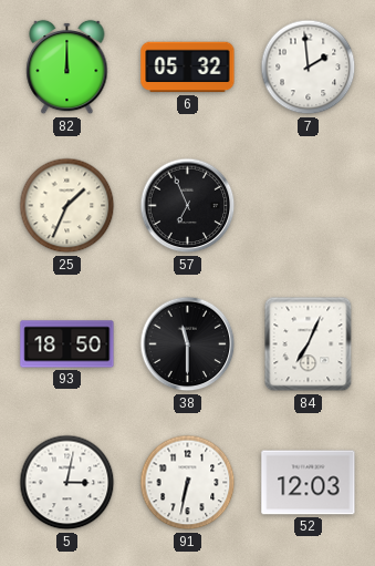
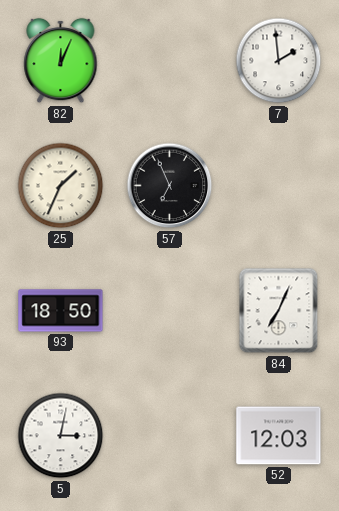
82: 12:00 -> 12:04 (61, 61)
6: 05:32 -> none (188, 68)
38: 11:30 -> none (188, 344)
91: 6:32 -> none (188, 483)
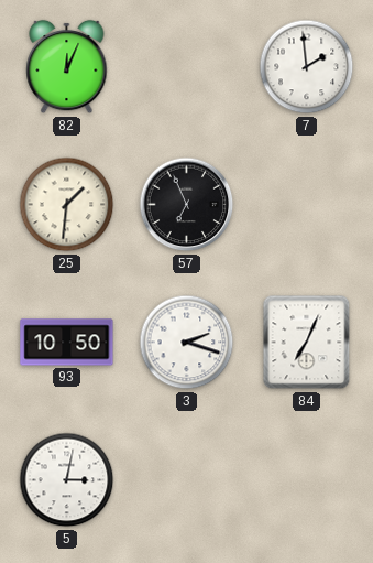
25: 1:34 -> 1:31 (67, 205)
93: 18:50 -> 10:50 (67, 343)
3: none -> 2:18 (187, 343)
52: 12:03 -> none (279, 436)
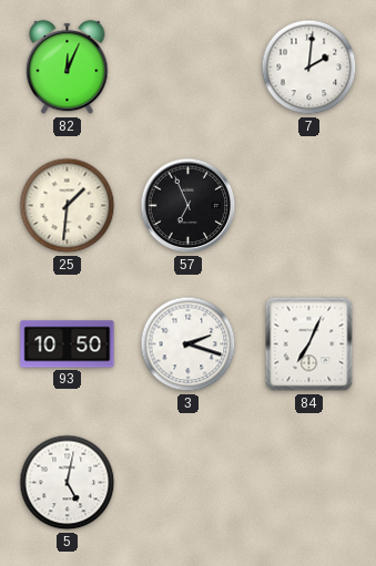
7: 1:59 -> 2:01 (309, 68)
5: 3:02 -> 5:02 (68, 483)
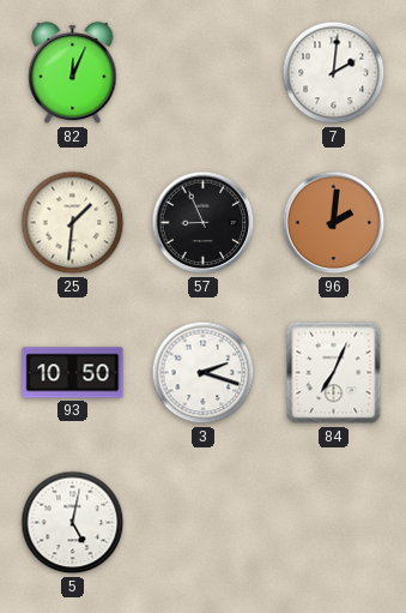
57: 6:56 -> 8:56 (204, 223)
96: none -> 2:01 (334, 223)
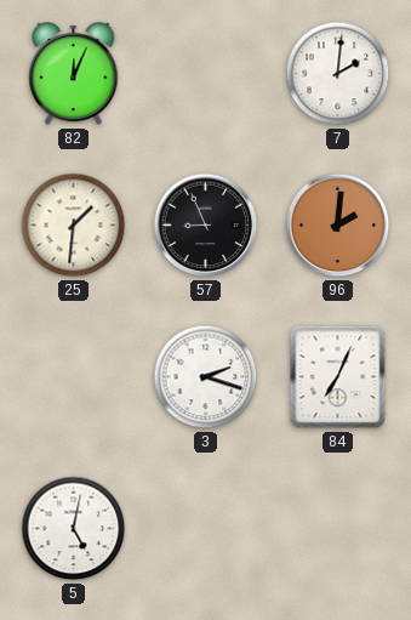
93: 10:50 -> none (73, 373)
